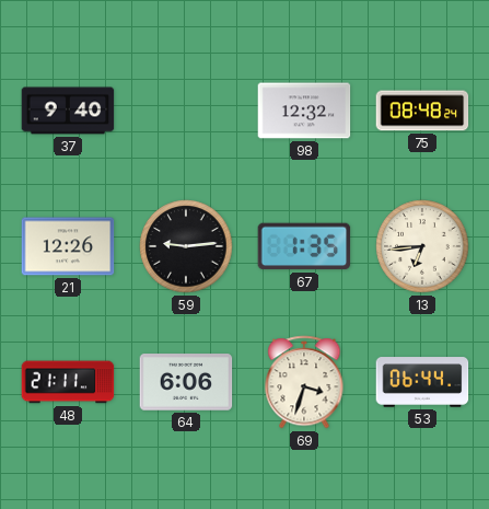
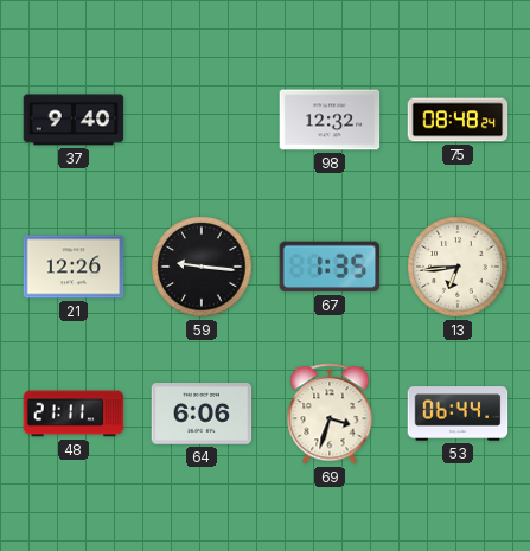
59: 9:14 -> 9:16 (202, 267)
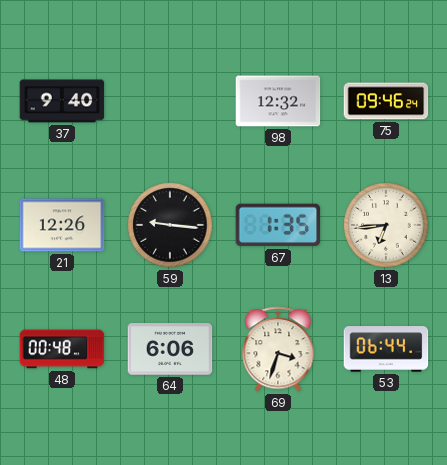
75: 08:48 -> 09:46 (386, 101)
48: 21:11 -> 00:48 (62, 349)
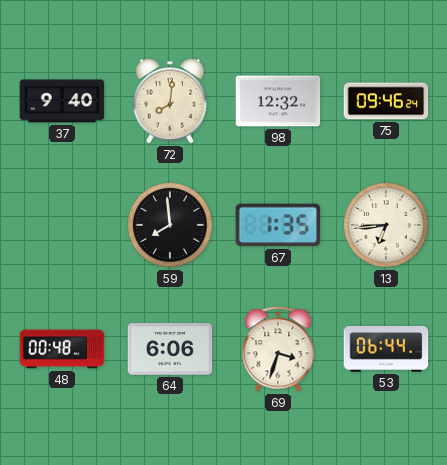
72: none -> 8:01 (170, 101)
21: 12:26 -> none (62, 225)
59: 9:16 -> 7:59 (170, 225)
